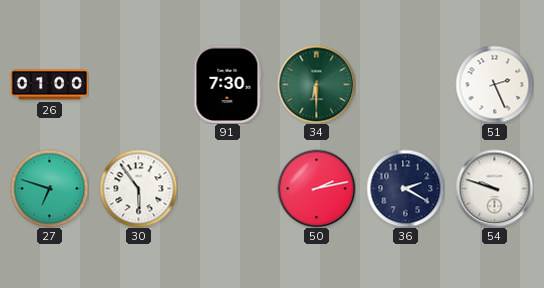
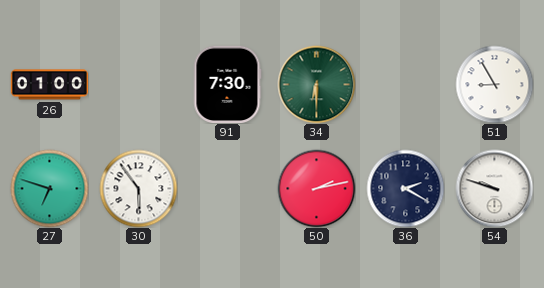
51: 2:26 -> 8:55 (494, 84)
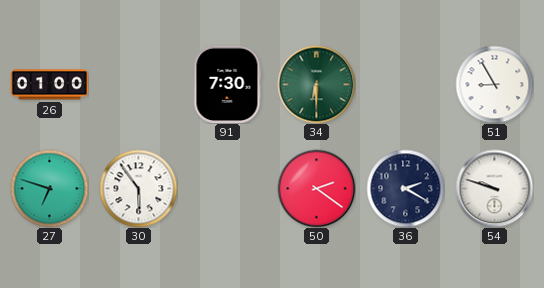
50: 2:13 -> 2:21 (316, 188)
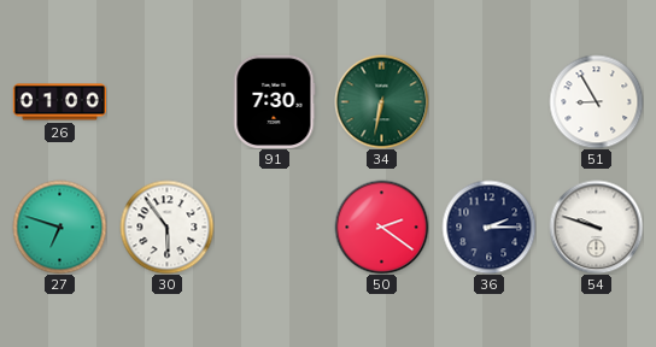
34: 6:30 -> 6:32 (381, 101)
36: 2:20 -> 2:15 (488, 227)
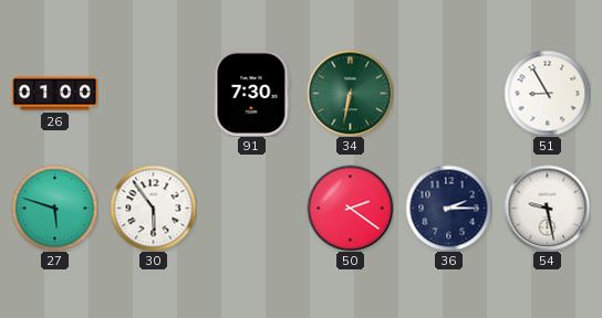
27: 6:48 -> 5:48 (54, 208)
54: 9:48 -> 9:28 (547, 208)
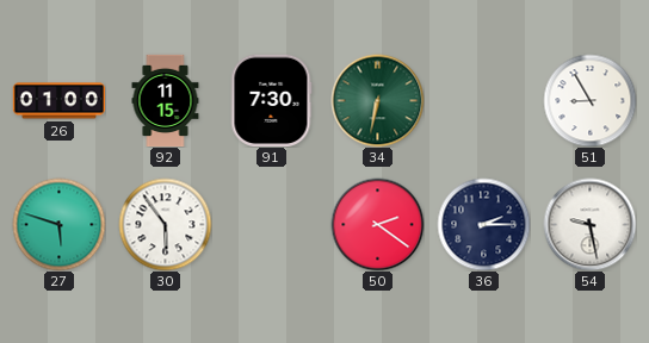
92: none -> 11:15 (166, 100)
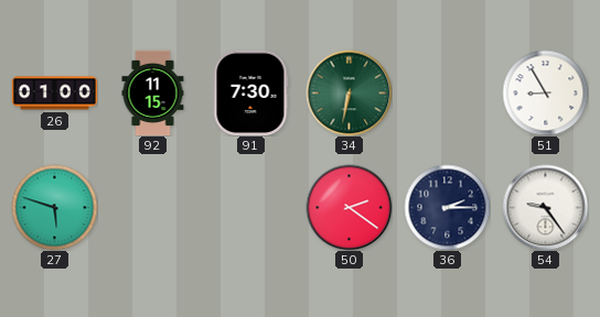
30: 5:54 -> none (165, 224)
54: 9:28 -> 9:24 (545, 207)
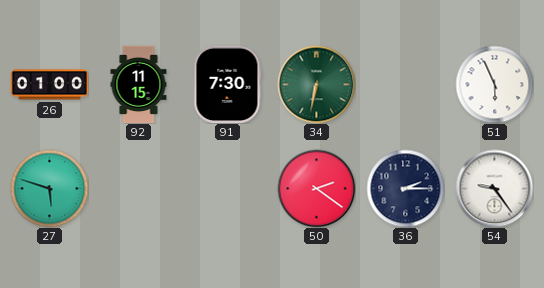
51: 8:55 -> 5:56 (494, 84)
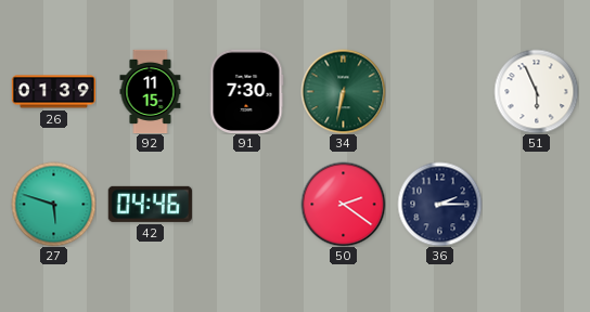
26: 01:00 -> 01:39 (53, 92)
42: none -> 04:46 (150, 204)
54: 9:24 -> none (494, 188)
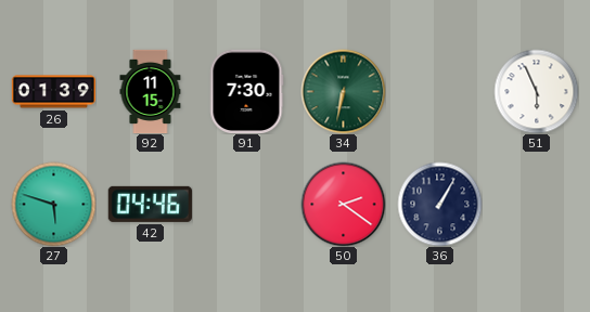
36: 2:15 -> 1:05 (439, 204)
